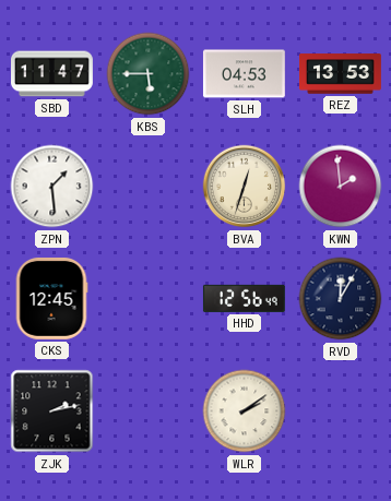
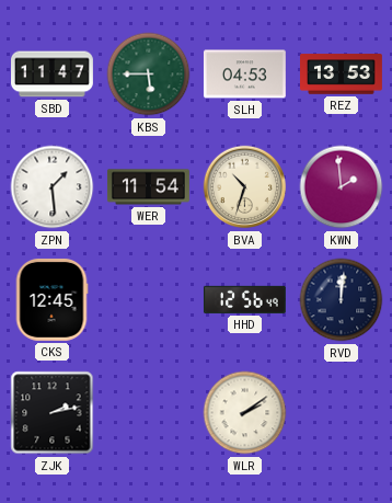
WER: none -> 11:54 (148, 187)
BVA: 12:33 -> 10:33 (245, 187)
RVD: 12:05 -> 12:01 (342, 300)
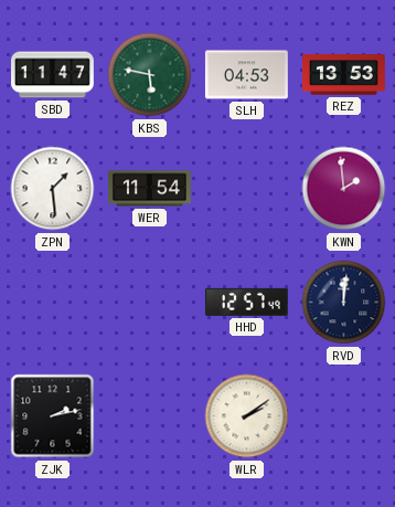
KBS: 5:45 -> 5:47 (150, 75)
BVA: 10:33 -> none (245, 187)
CKS: 12:45 -> none (51, 299)
HHD: 12:56 -> 12:57 (246, 302)
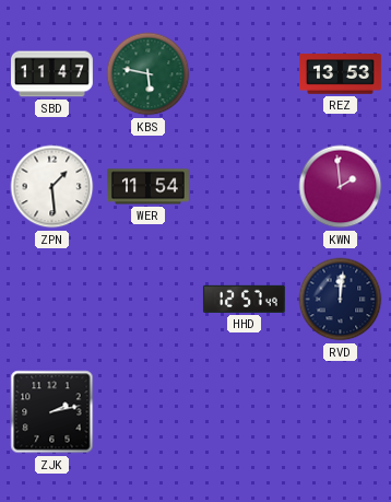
SLH: 04:53 -> none (246, 75)
WLR: 2:09 -> none (247, 416)
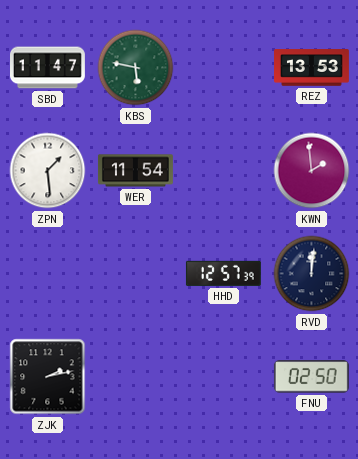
HHD: 12:57:49 -> 12:57:39 (223, 273)
FNU: none -> 02:50 (311, 377)
